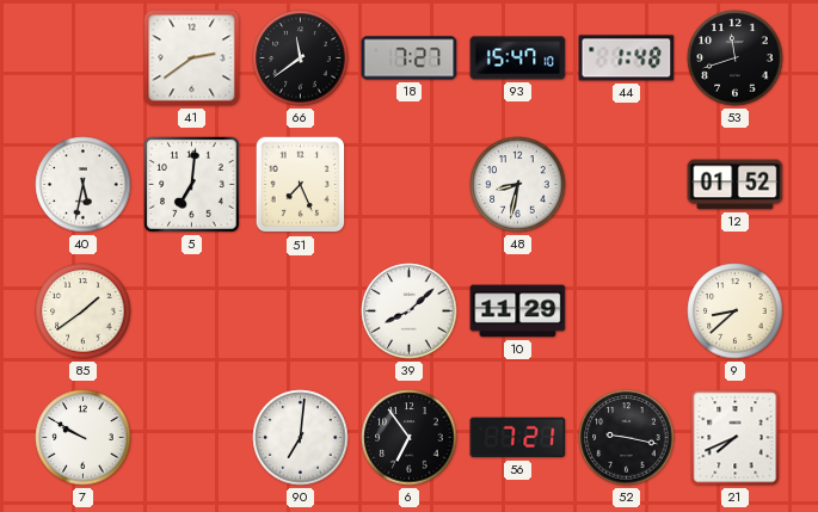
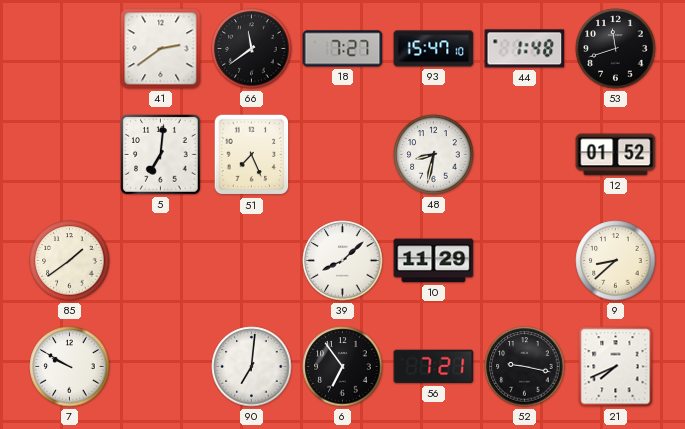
40: 5:32 -> none (84, 185)
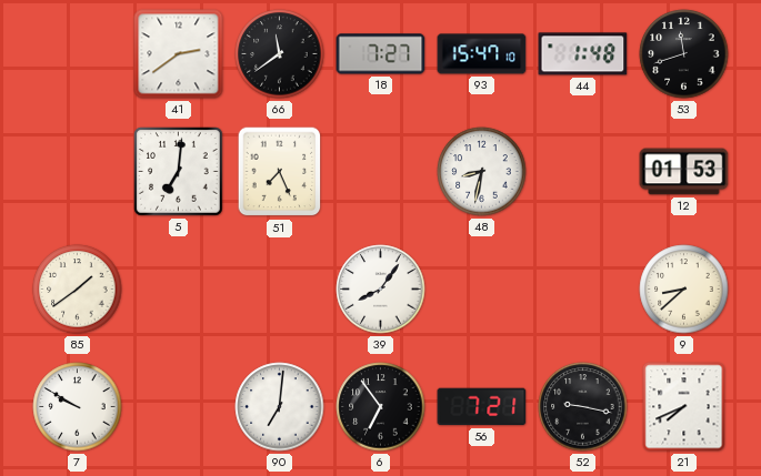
12: 01:52 -> 01:53 (684, 172)
39: 8:08 -> 8:06 (381, 290)
10: 11:29 -> none (434, 261)
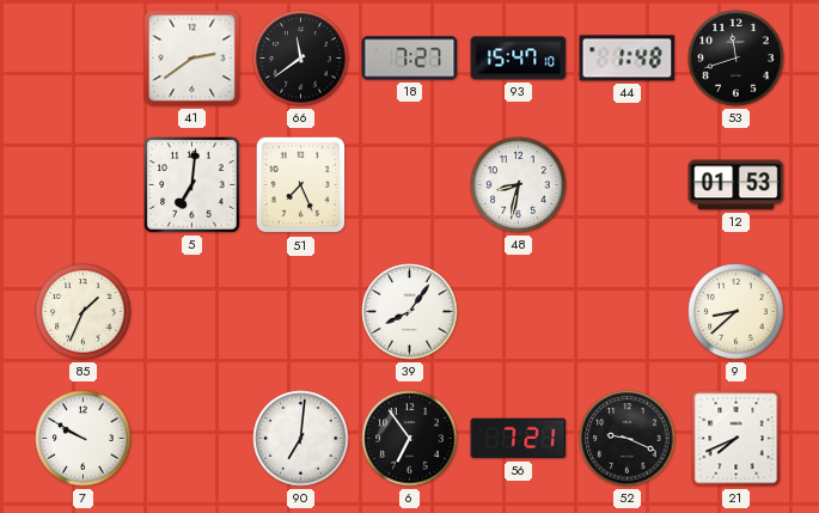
85: 1:39 -> 1:34 (84, 312)
52: 9:17 -> 9:19 (628, 439)
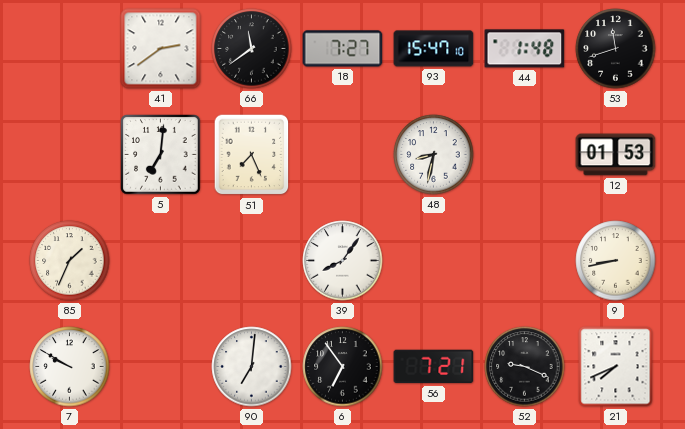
9: 8:38 -> 8:43 (616, 261)
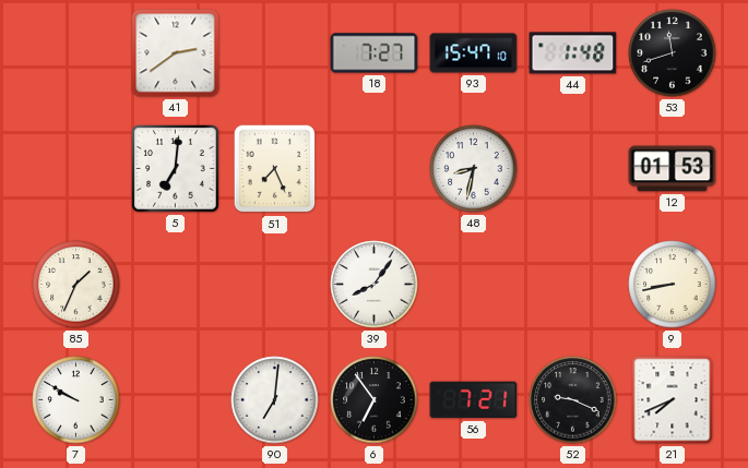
66: 11:39 -> none (252, 49)
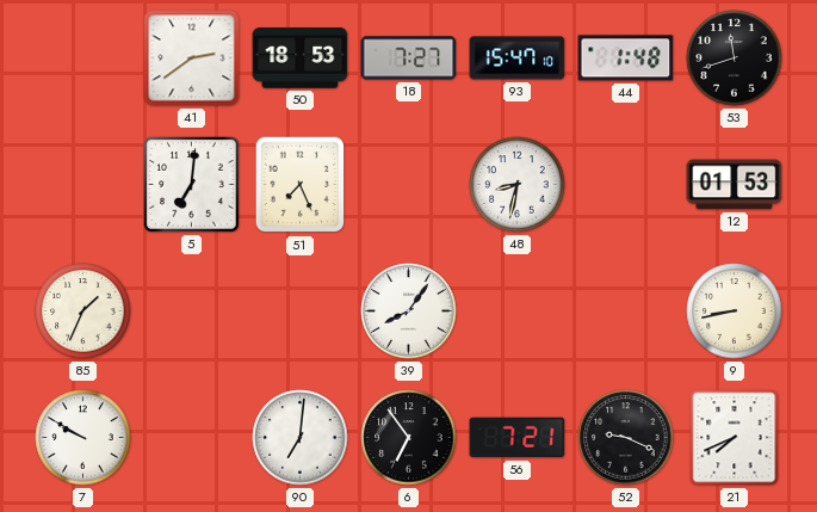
50: none -> 18:53 (301, 58)
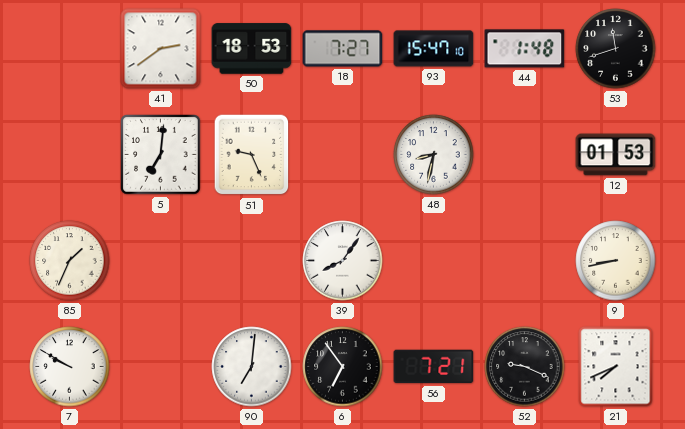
51: 7:26 -> 9:26 (252, 155)
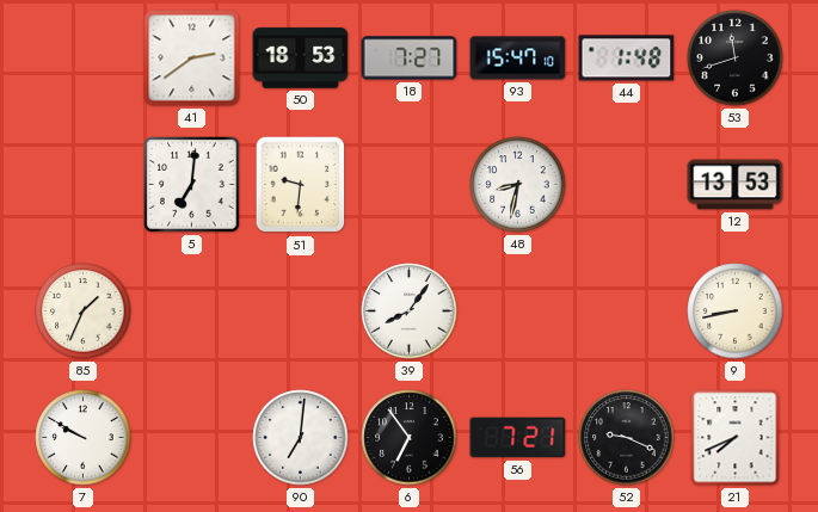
51: 9:26 -> 9:31 (301, 185)
12: 01:53 -> 13:53 (736, 185)
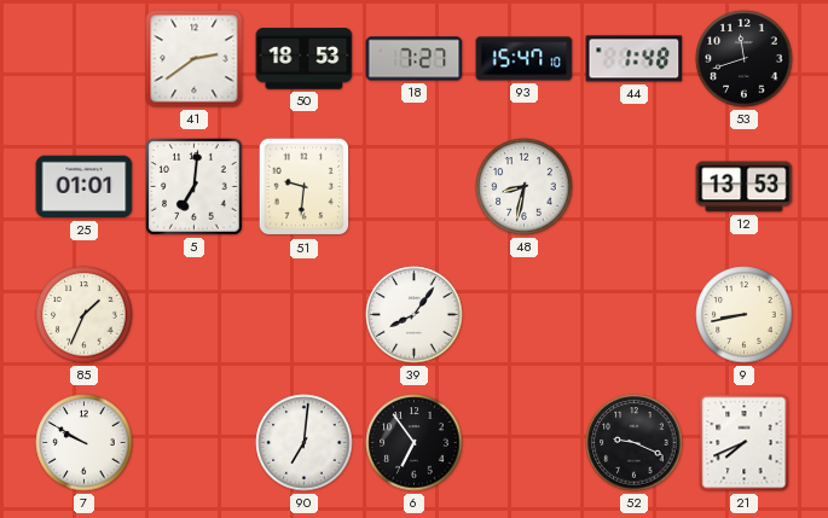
25: none -> 01:01 (85, 187)
56: 7:21 -> none (518, 438)
